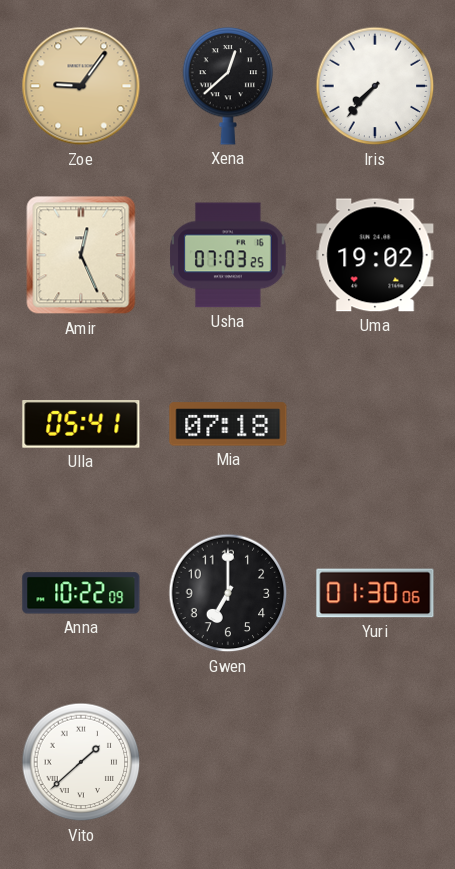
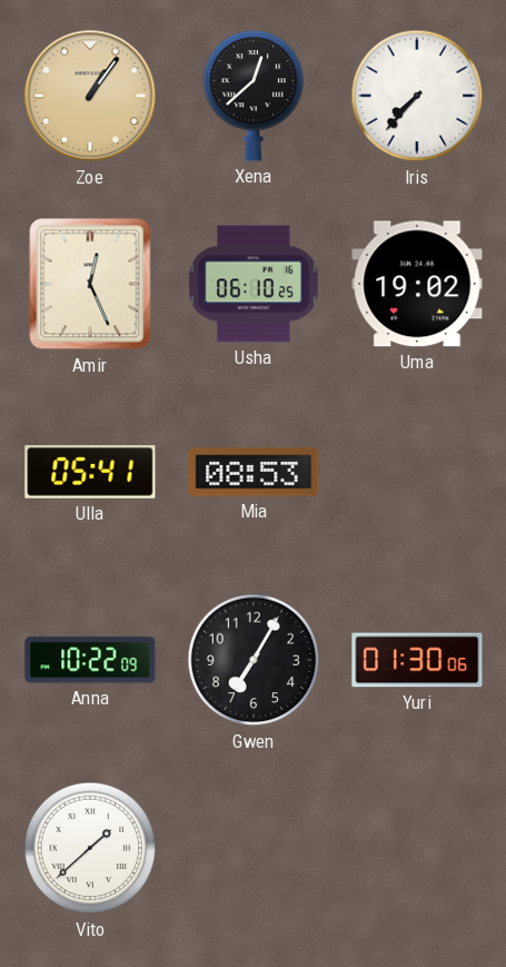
Zoe: 9:06 -> 1:06 (90, 96)
Usha: 07:03 -> 06:10 (254, 284)
Mia: 07:18 -> 08:53 (254, 472)
Gwen: 7:00 -> 7:05 (254, 660)
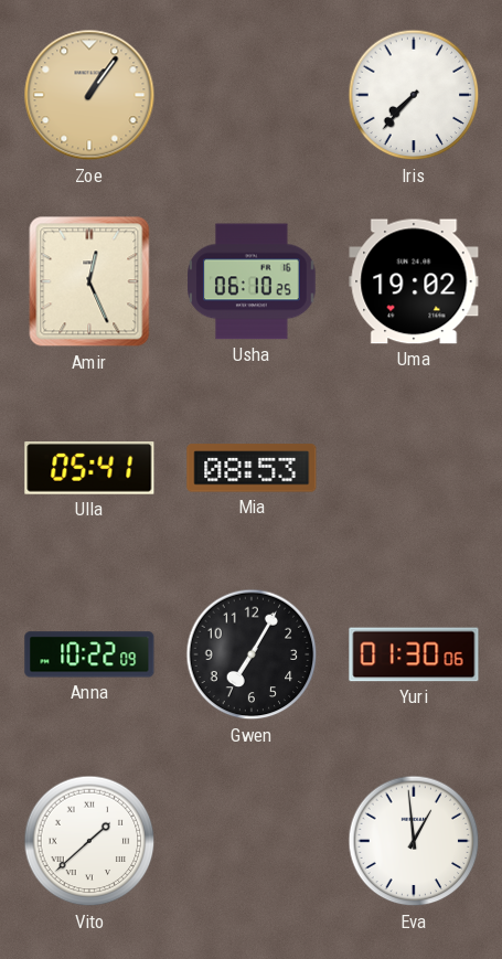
Xena: 12:38 -> none (254, 96)
Eva: none -> 12:59 (414, 841)
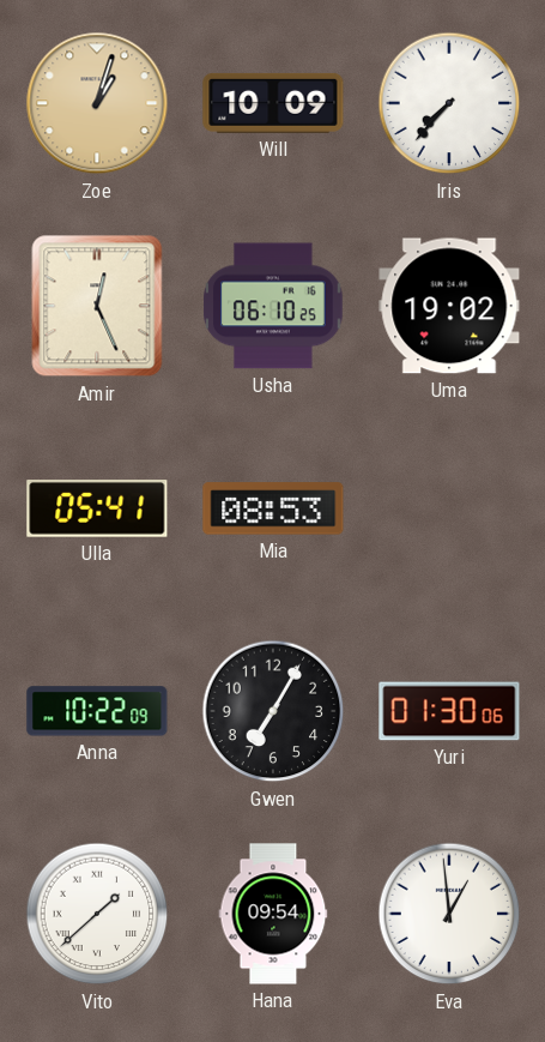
Zoe: 1:06 -> 1:03 (97, 103)
Will: none -> 10:09 (273, 103)
Hana: none -> 09:54 (273, 914)
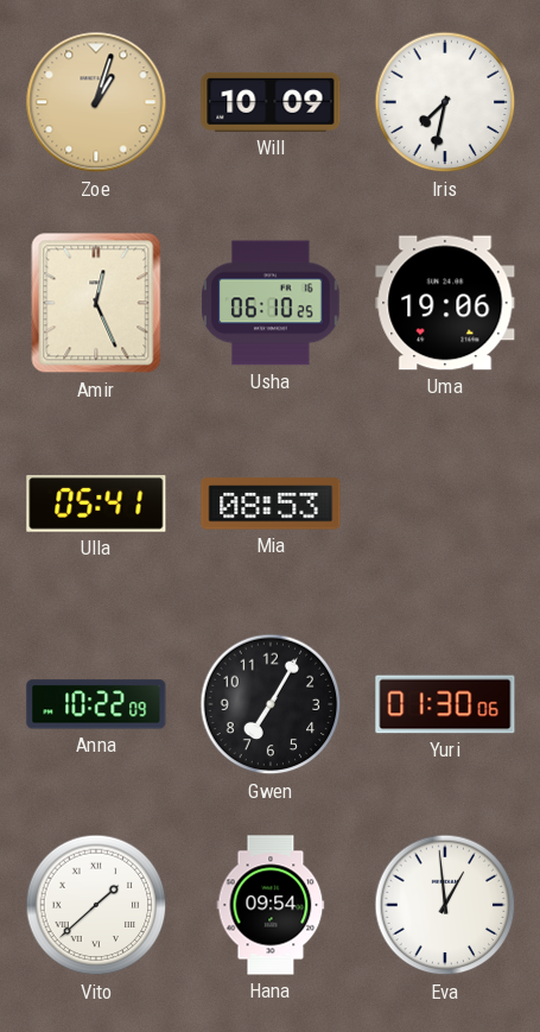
Iris: 7:37 -> 7:32 (445, 102)
Uma: 19:02 -> 19:06 (445, 303)
